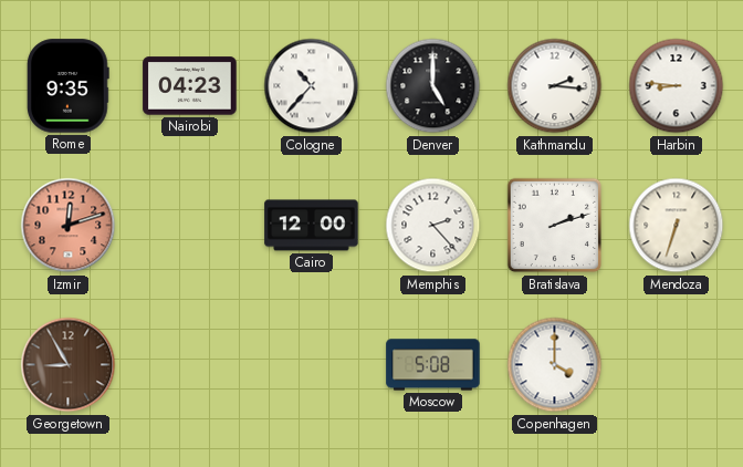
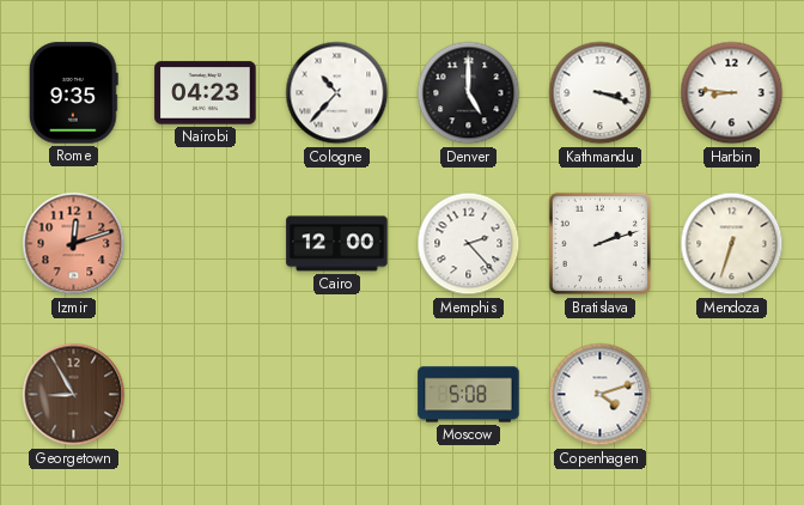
Kathmandu: 2:16 -> 3:18 (601, 93)
Copenhagen: 4:00 -> 4:12 (601, 395)
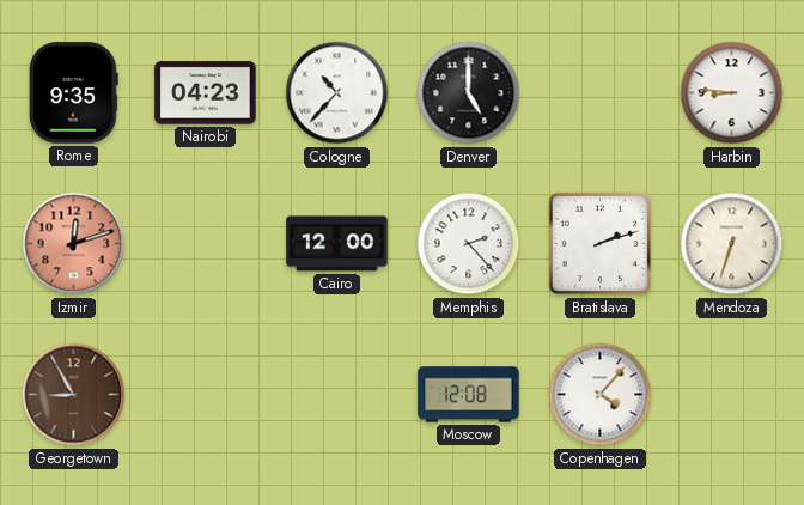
Kathmandu: 3:18 -> none (601, 93)
Moscow: 5:08 -> 12:08 (469, 395)
Copenhagen: 4:12 -> 4:07 (601, 395)
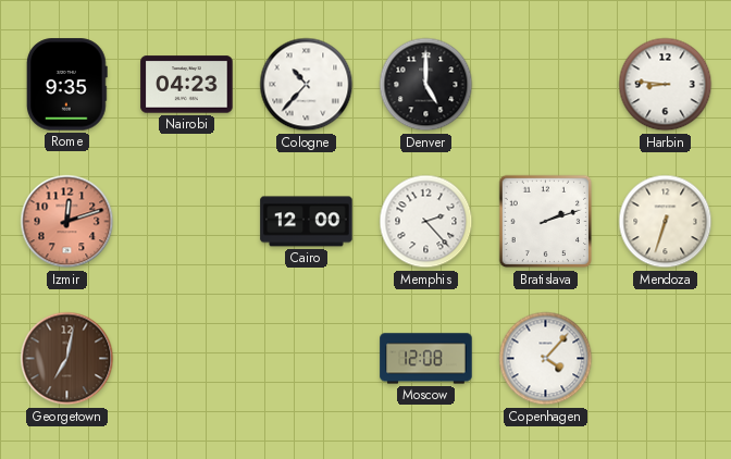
Georgetown: 8:55 -> 7:02 (67, 359)
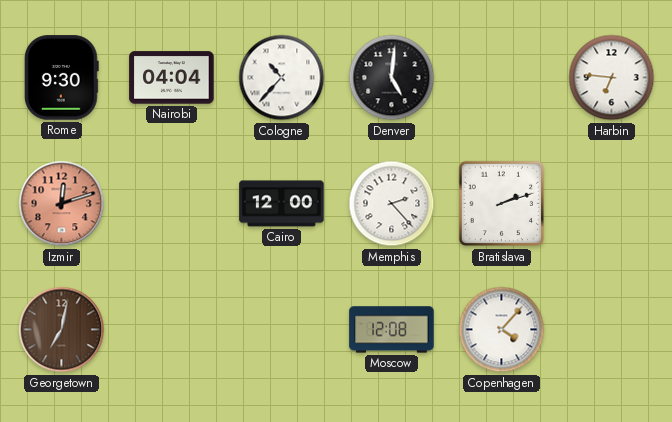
Rome: 9:35 -> 9:30 (61, 78)
Nairobi: 04:23 -> 04:04 (172, 78)
Denver: 5:00 -> 5:01 (392, 78)
Harbin: 8:46 -> 6:46 (612, 78)
Mendoza: 6:33 -> none (666, 222)
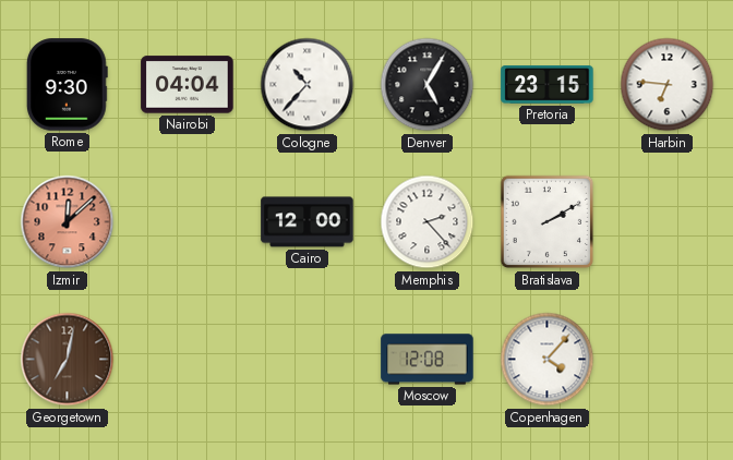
Denver: 5:01 -> 5:05 (428, 85)
Pretoria: none -> 23:15 (548, 85)
Izmir: 12:12 -> 12:08 (68, 222)
Bratislava: 2:12 -> 2:10 (548, 222)
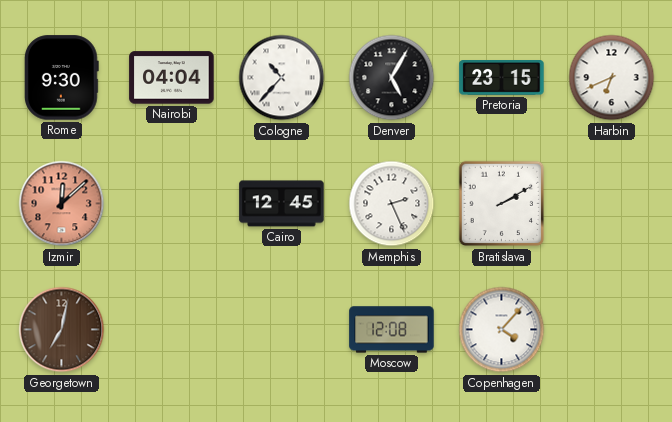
Harbin: 6:46 -> 6:41 (612, 78)
Cairo: 12:00 -> 12:45 (282, 204)
Memphis: 2:23 -> 2:26 (392, 204)
